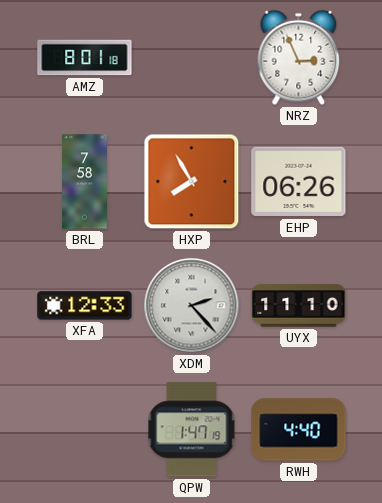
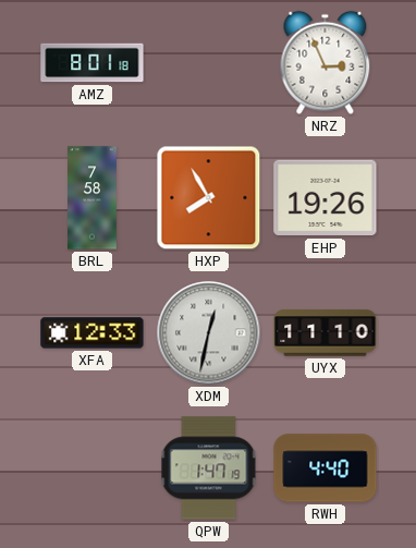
EHP: 06:26 -> 19:26 (326, 198)
XDM: 2:23 -> 12:32 (209, 333)
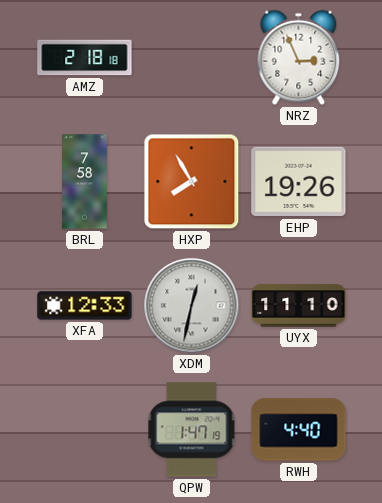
AMZ: 8:01 -> 2:18 (85, 58)
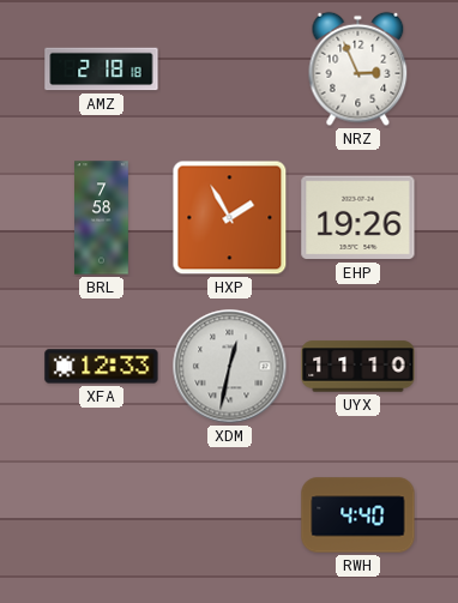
HXP: 7:55 -> 1:55 (230, 218)
QPW: 1:47 -> none (192, 430)
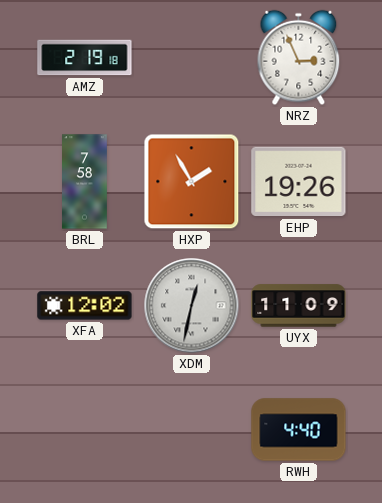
AMZ: 2:18 -> 2:19 (85, 58)
XFA: 12:33 -> 12:02 (85, 306)
UYX: 11:10 -> 11:09 (299, 306)
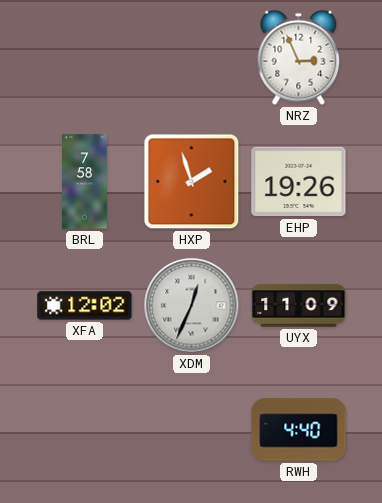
AMZ: 2:19 -> none (85, 58)
HXP: 1:55 -> 1:57 (192, 182)
XDM: 12:32 -> 12:34 (192, 306)
